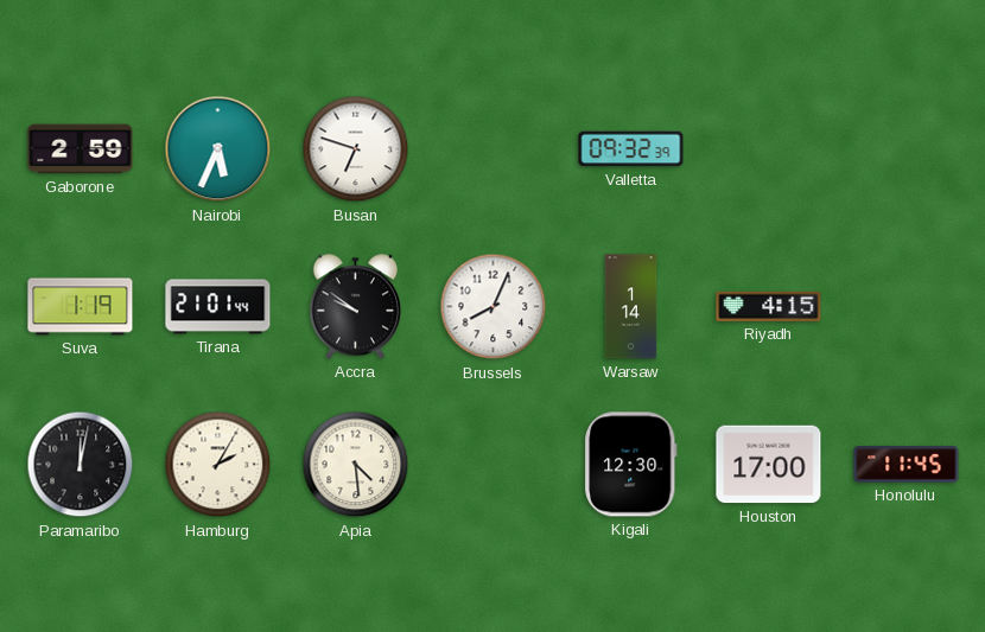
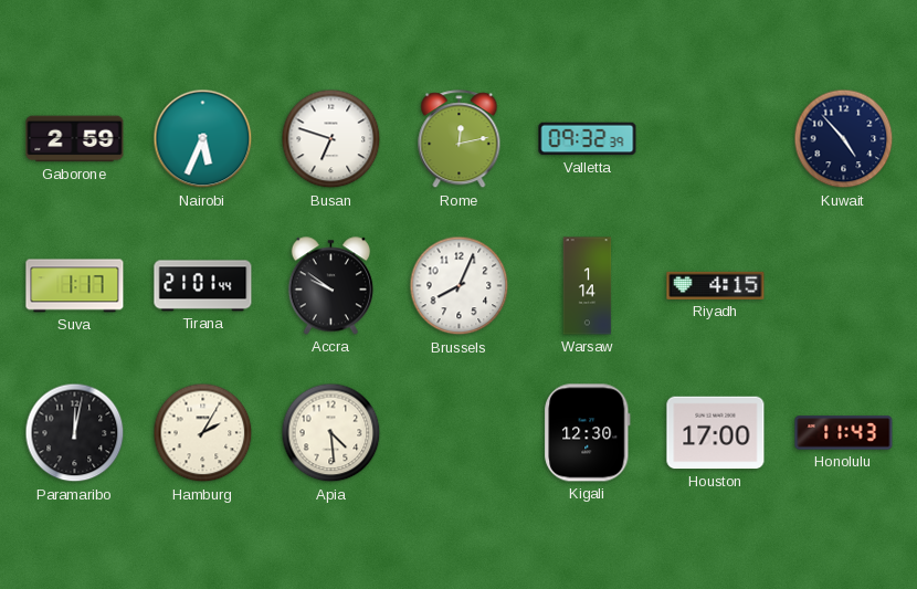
Rome: none -> 12:13 (460, 139)
Kuwait: none -> 4:53 (844, 139)
Suva: 1:19 -> 1:17 (75, 286)
Honolulu: 11:45 -> 11:43 (844, 433)
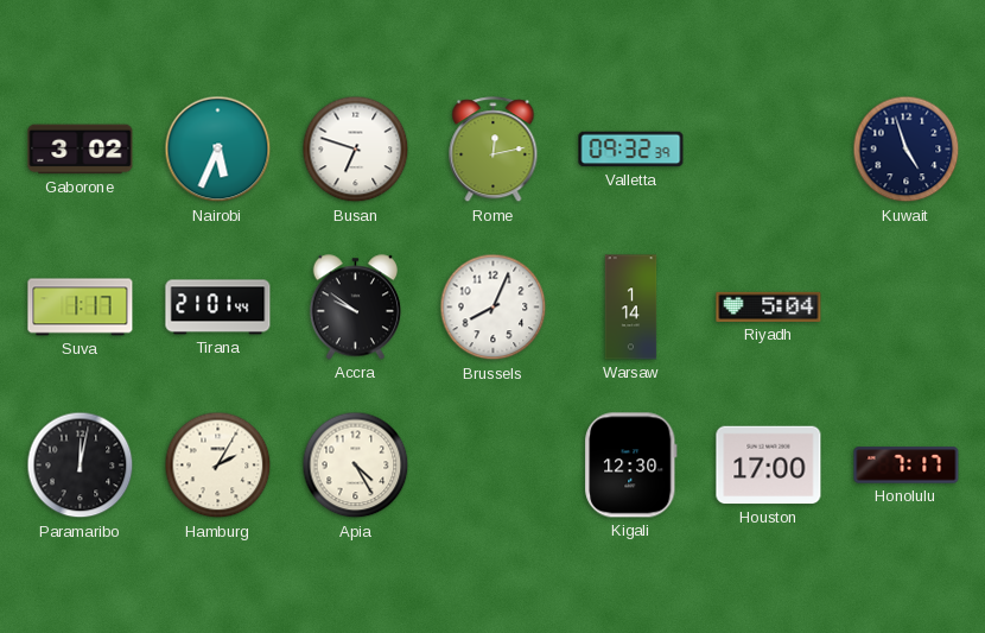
Gaborone: 2:59 -> 3:02 (81, 150)
Kuwait: 4:53 -> 4:57 (907, 150)
Riyadh: 4:15 -> 5:04 (769, 306)
Apia: 4:29 -> 4:25 (356, 466)
Honolulu: 11:43 -> 7:17 (907, 466)
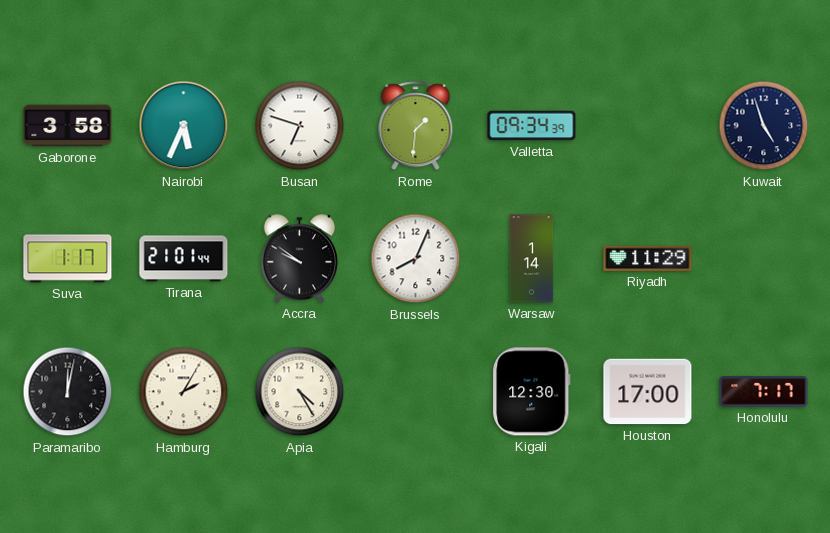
Gaborone: 3:02 -> 3:58 (68, 126)
Rome: 12:13 -> 1:31 (416, 126)
Valletta: 09:32 -> 09:34 (532, 126)
Riyadh: 5:04 -> 11:29 (648, 258)
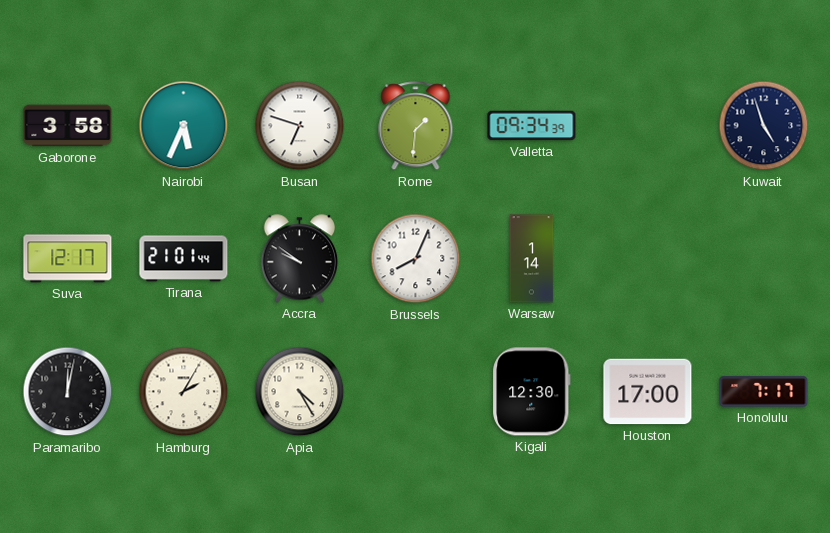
Suva: 1:17 -> 12:17 (68, 259)
Riyadh: 11:29 -> none (648, 258)
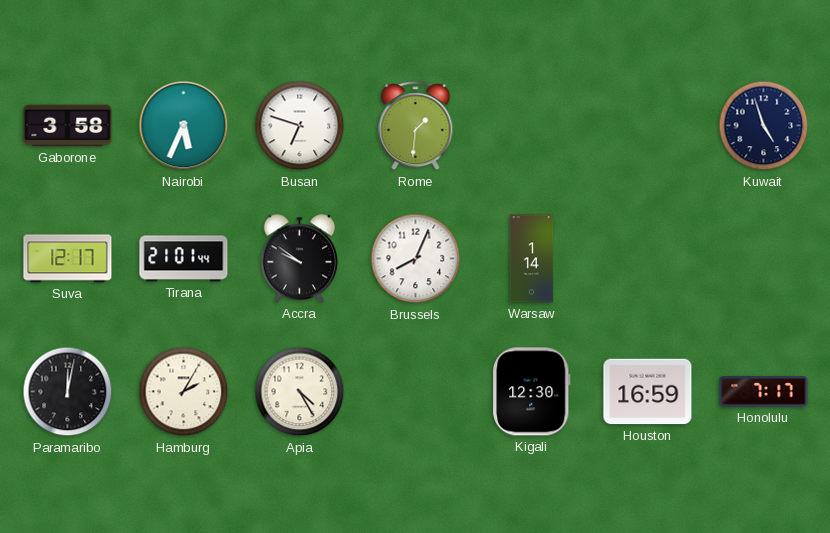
Valletta: 09:34 -> none (532, 126)
Houston: 17:00 -> 16:59 (648, 392)
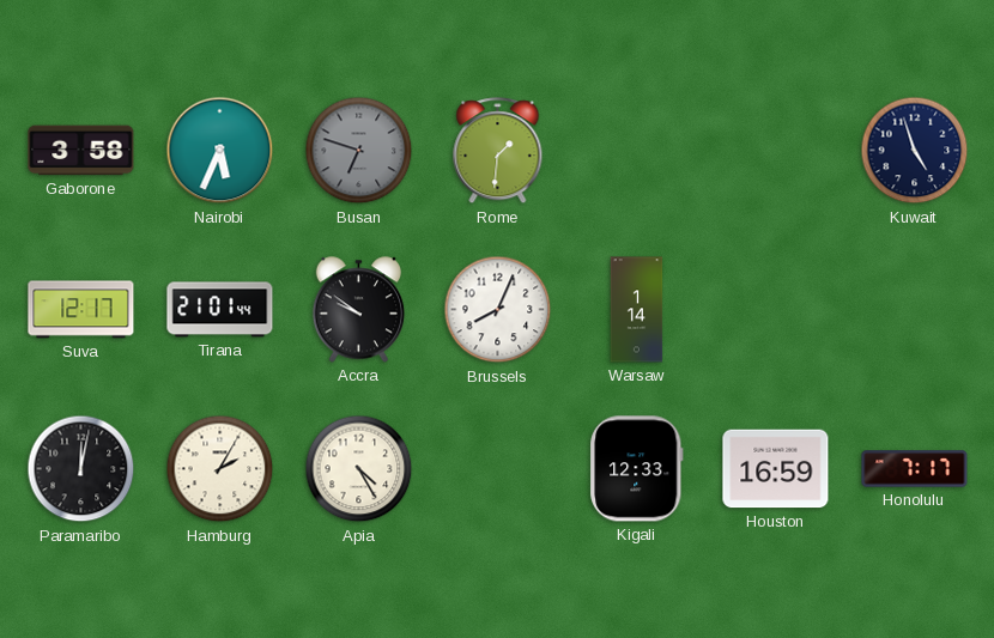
Busan dial: white -> grey (359, 151)
Kigali: 12:30 -> 12:33 (637, 469)
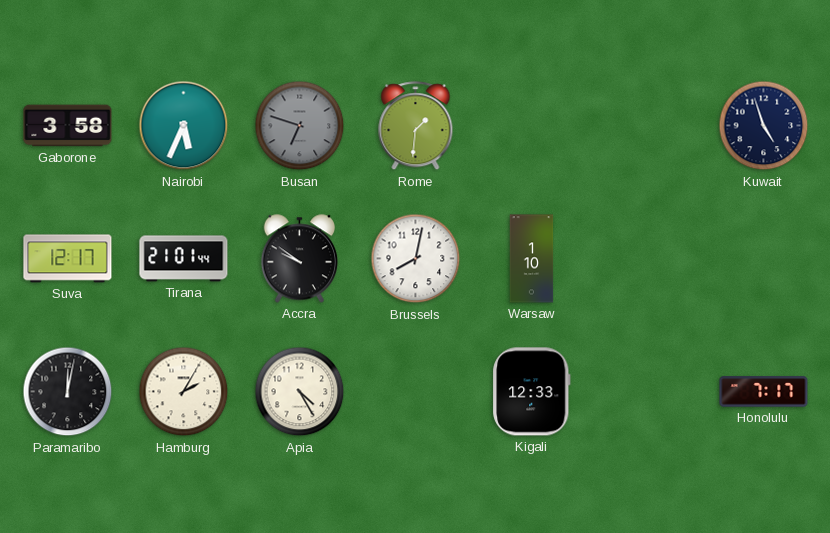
Brussels: 8:04 -> 8:02 (416, 259)
Warsaw: 1:14 -> 1:10 (532, 259)
Houston: 16:59 -> none (776, 469)
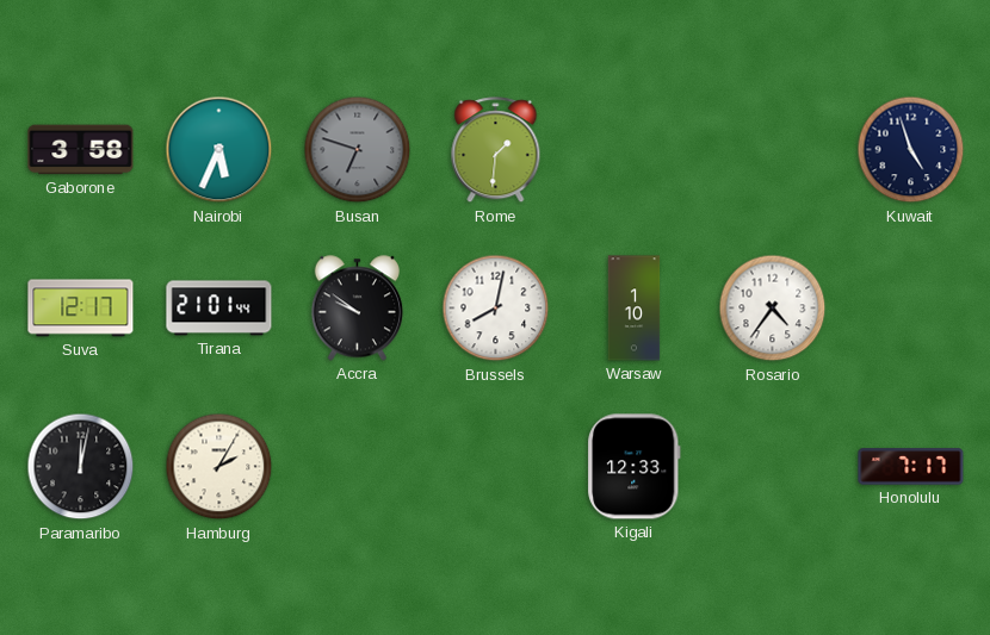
Rosario: none -> 4:36 (773, 309)
Apia: 4:25 -> none (300, 392)
